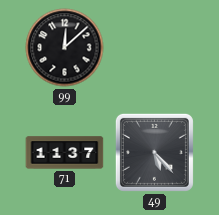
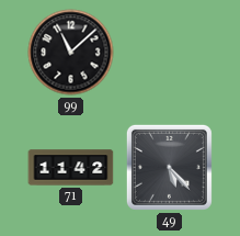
99: 12:08 -> 11:08 (71, 53)
71: 11:37 -> 11:42 (71, 168)
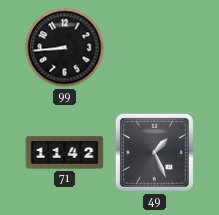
99: 11:08 -> 8:44 (65, 48)
49: 5:23 -> 1:26 (154, 152)
